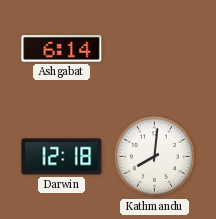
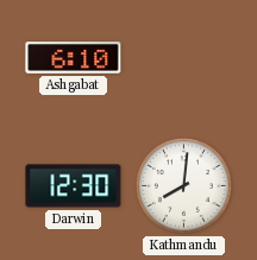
Ashgabat: 6:14 -> 6:10 (74, 58)
Darwin: 12:18 -> 12:30 (74, 186)
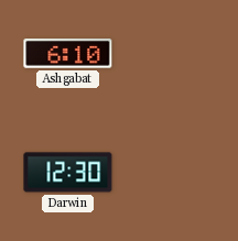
Kathmandu: 8:01 -> none (183, 185)
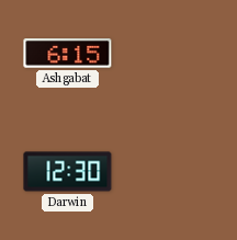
Ashgabat: 6:10 -> 6:15 (68, 54)
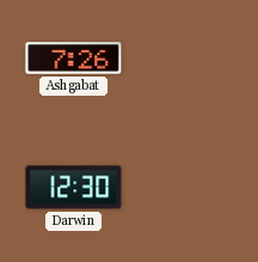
Ashgabat: 6:15 -> 7:26 (74, 59)
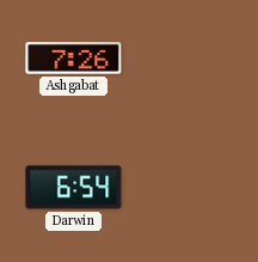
Darwin: 12:30 -> 6:54 (74, 188)
